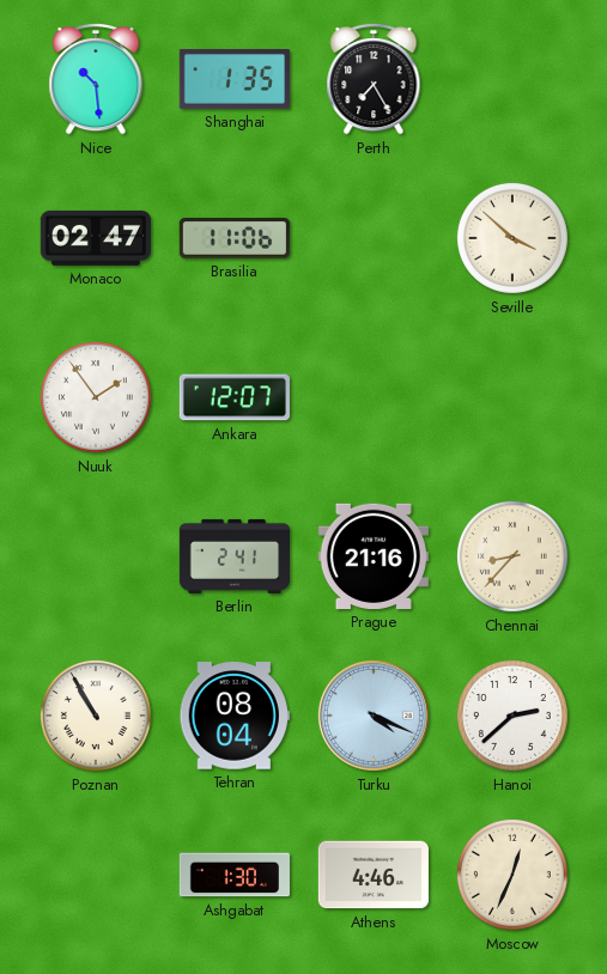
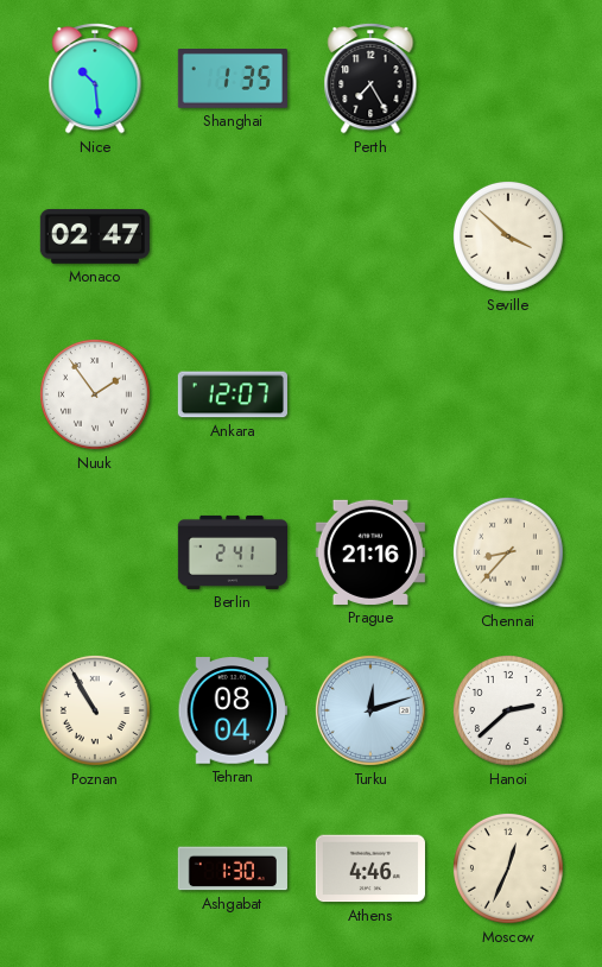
Brasilia: 11:06 -> none (235, 238)
Turku: 4:19 -> 12:12 (370, 710)
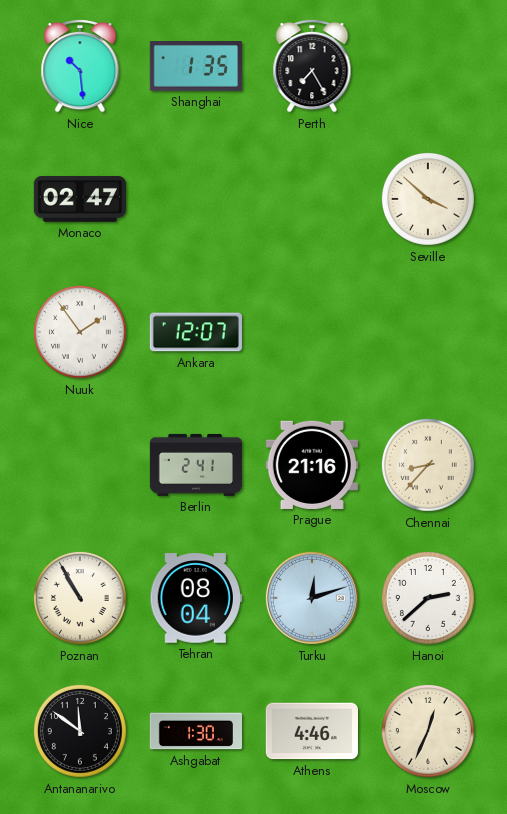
Antananarivo: none -> 11:51 (80, 731)
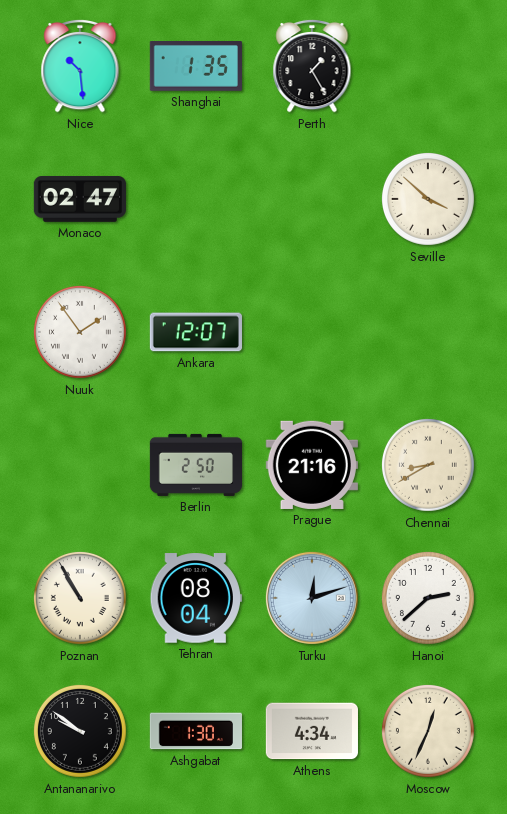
Perth: 7:25 -> 1:25 (312, 66)
Berlin: 2:41 -> 2:50 (195, 465)
Chennai: 8:37 -> 8:40 (428, 465)
Antananarivo: 11:51 -> 9:51 (80, 731)
Athens: 4:46 -> 4:34 (312, 731)
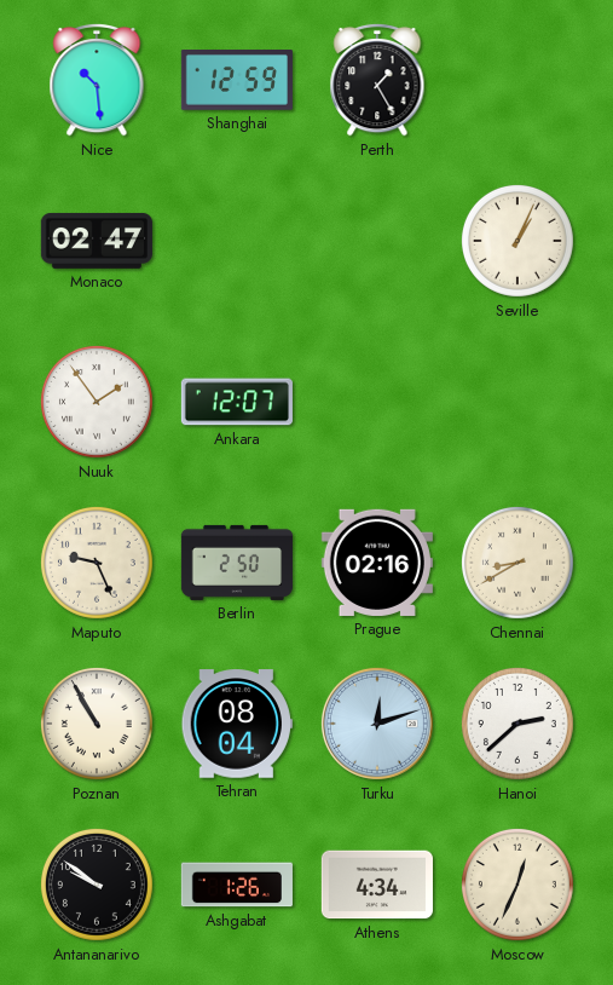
Shanghai: 1:35 -> 12:59 (237, 81)
Seville: 3:52 -> 1:04 (517, 241)
Maputo: none -> 9:26 (97, 563)
Prague: 21:16 -> 02:16 (377, 563)
Ashgabat: 1:30 -> 1:26 (237, 885)
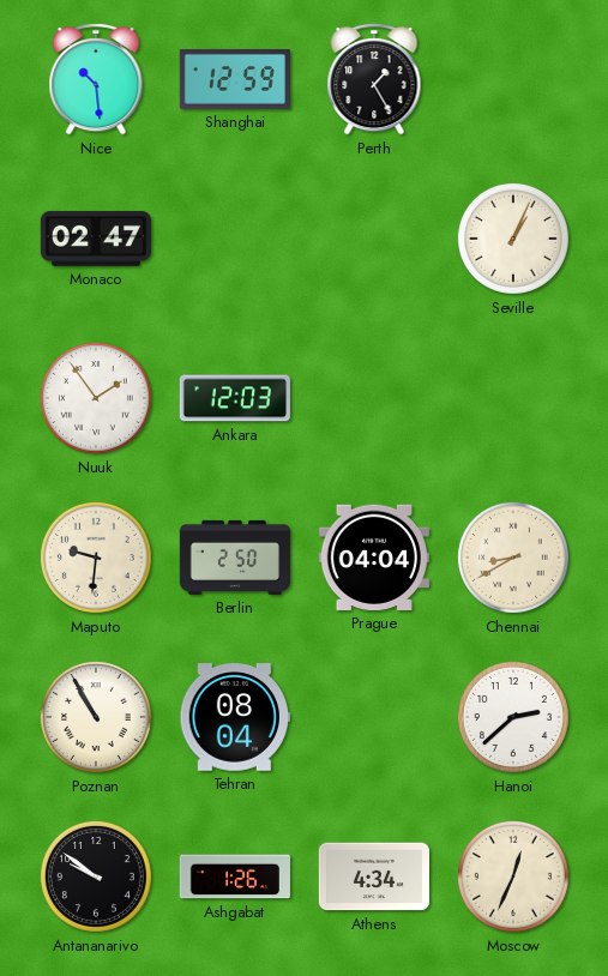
Ankara: 12:07 -> 12:03 (235, 398)
Maputo: 9:26 -> 9:31 (96, 558)
Prague: 02:16 -> 04:04 (374, 558)
Turku: 12:12 -> none (377, 724)
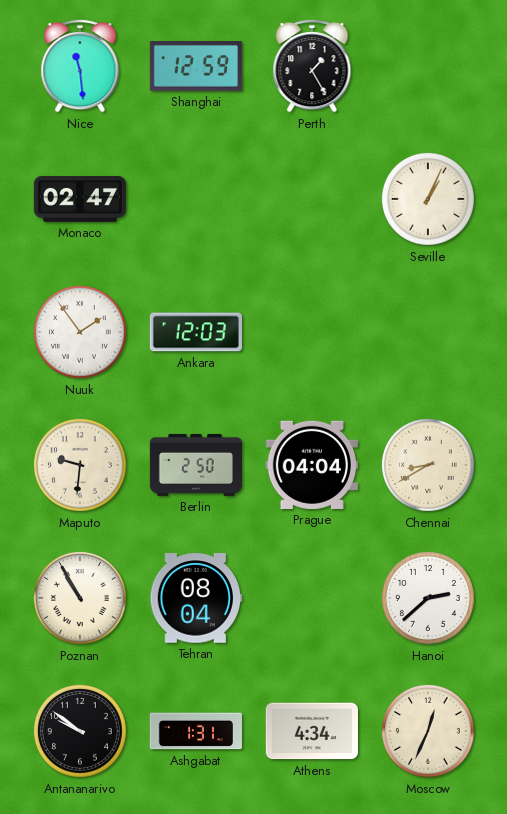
Nice: 10:29 -> 11:29 (80, 66)
Ashgabat: 1:26 -> 1:31 (196, 731)
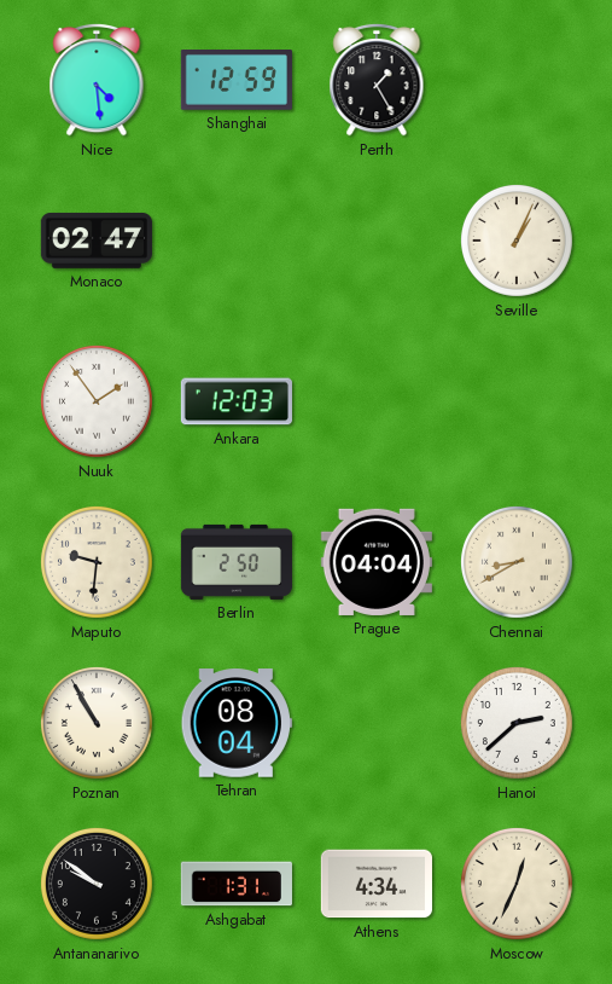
Nice: 11:29 -> 4:29 (97, 80)
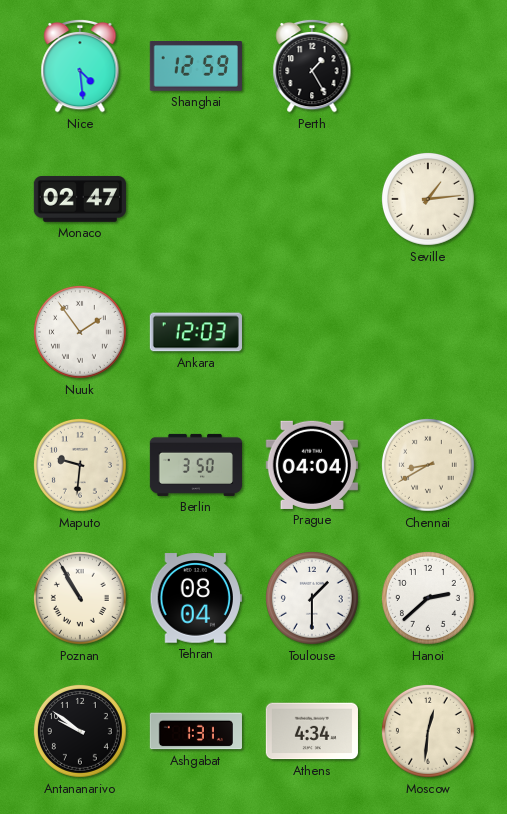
Seville: 1:04 -> 1:14 (428, 199)
Berlin: 2:50 -> 3:50 (195, 465)
Toulouse: none -> 1:30 (312, 598)
Moscow: 12:34 -> 12:31 (428, 731)
